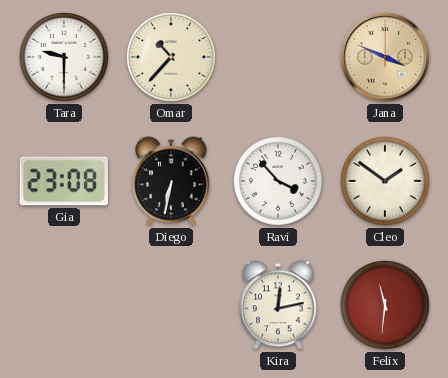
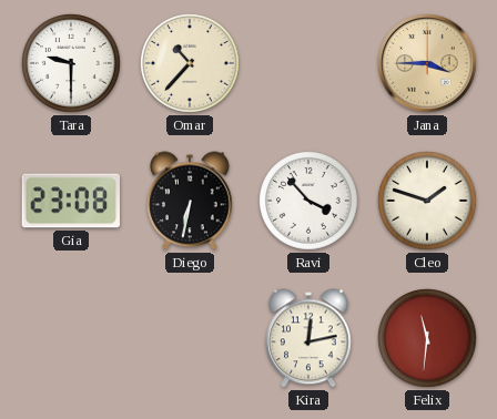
Jana: 3:49 -> 3:45 (428, 64)
Cleo: 1:51 -> 1:48 (428, 202)
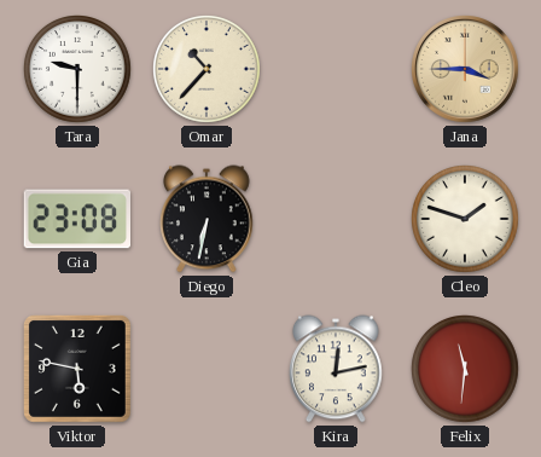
Ravi: 3:53 -> none (310, 202)
Viktor: none -> 5:47 (77, 369)
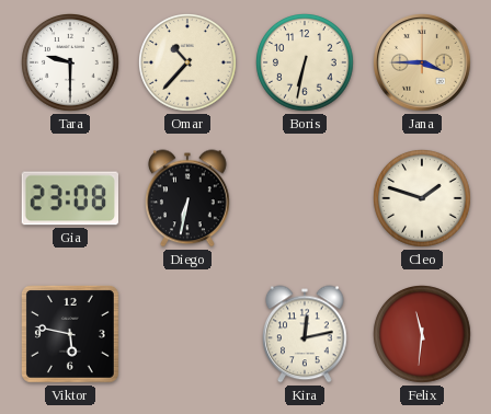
Boris: none -> 6:32 (306, 64)
